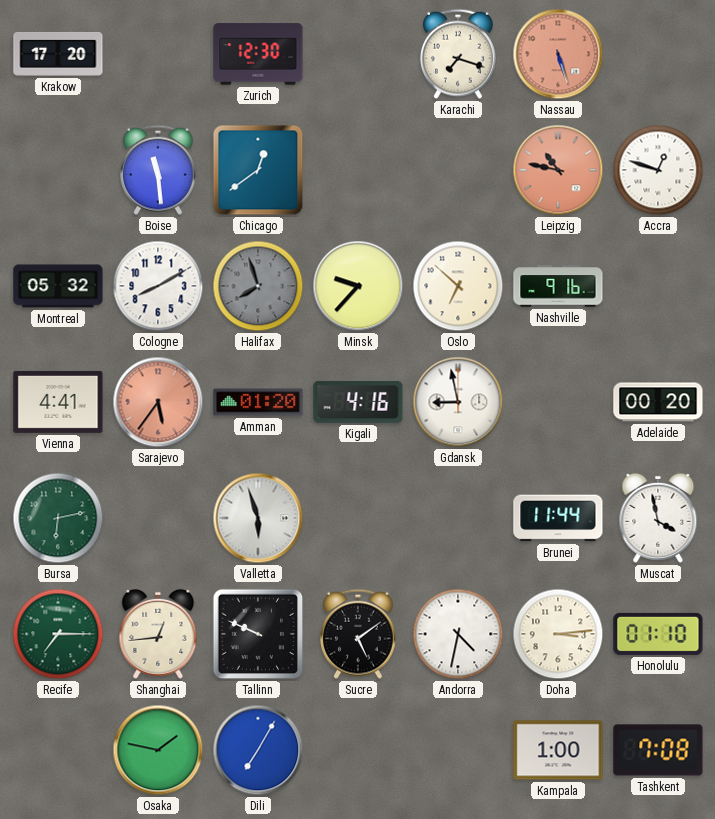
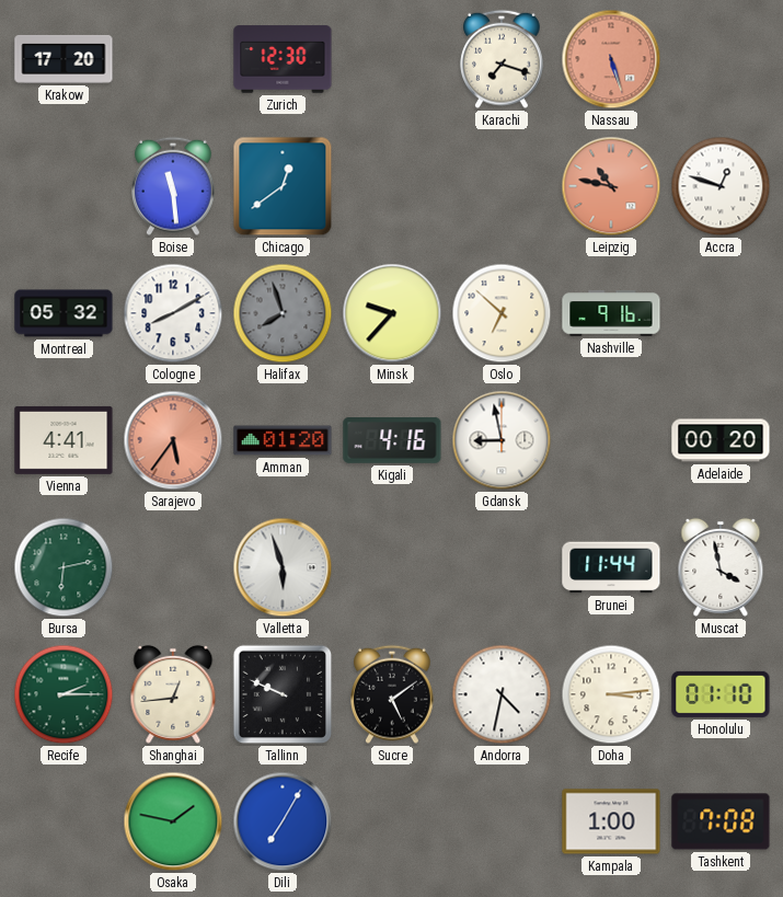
Recife: 7:15 -> 2:15 (64, 694)
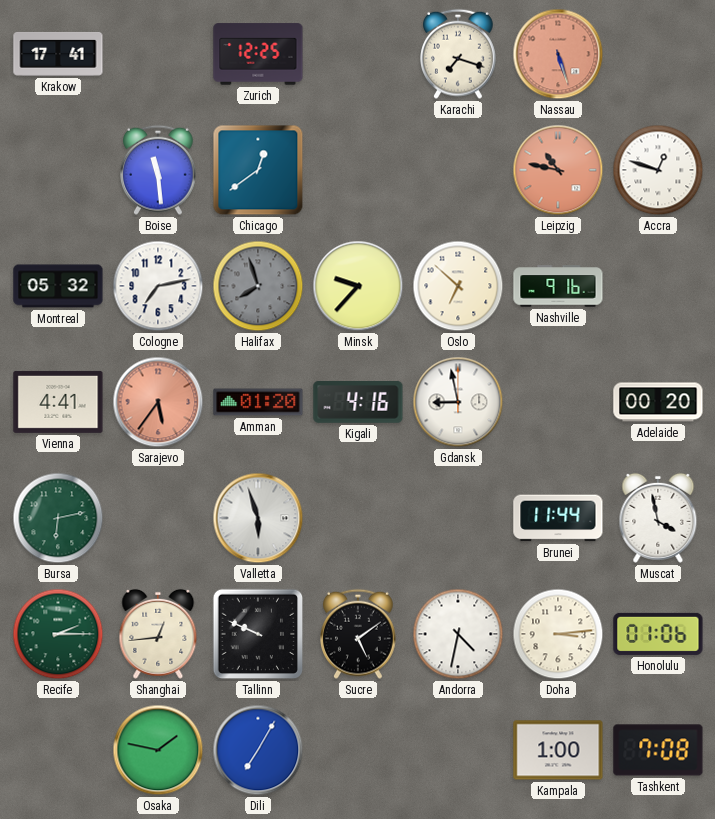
Krakow: 17:20 -> 17:41 (58, 54)
Zurich: 12:30 -> 12:25 (258, 54)
Cologne: 8:10 -> 7:13 (158, 286)
Honolulu: 01:10 -> 01:06 (658, 634)
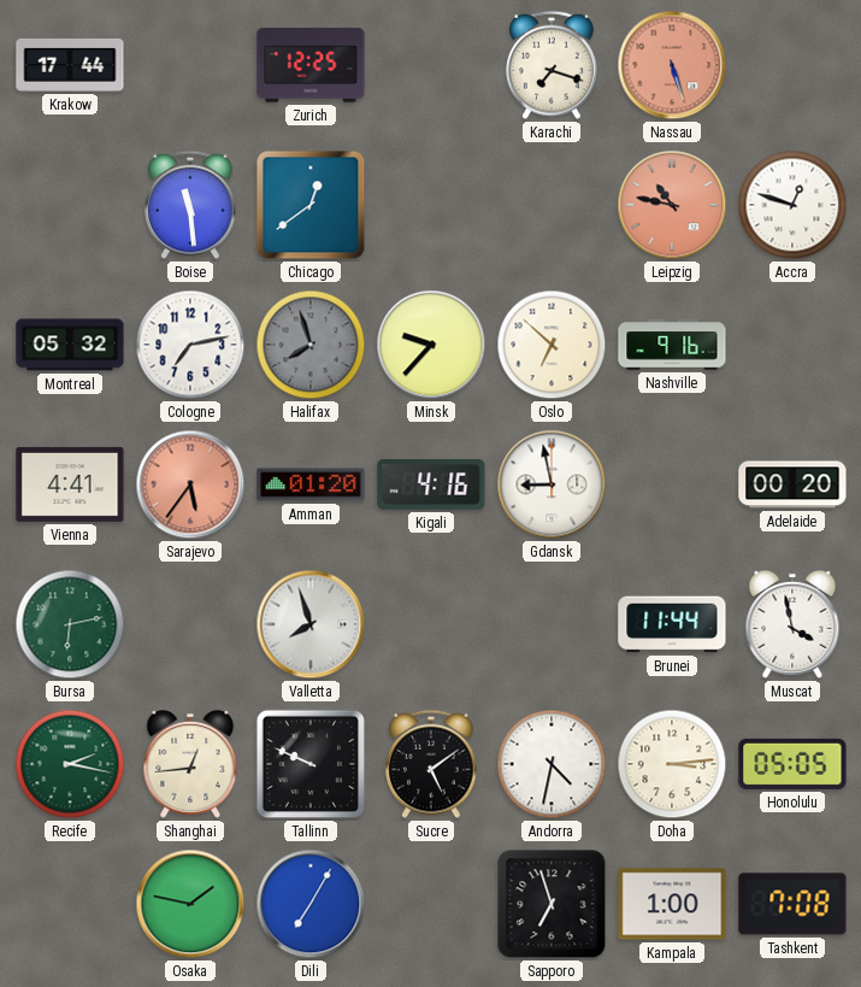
Krakow: 17:41 -> 17:44 (70, 65)
Valletta: 5:57 -> 7:57 (311, 624)
Recife: 2:15 -> 2:17 (70, 764)
Honolulu: 01:06 -> 05:05 (792, 764)
Sapporo: none -> 6:57 (552, 904)
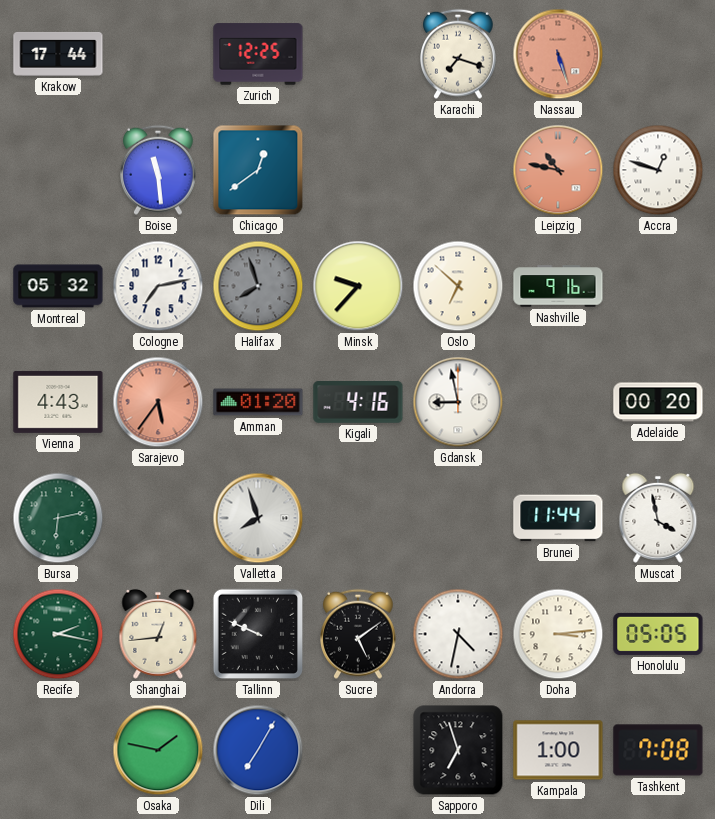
Vienna: 4:41 -> 4:43 (58, 402)
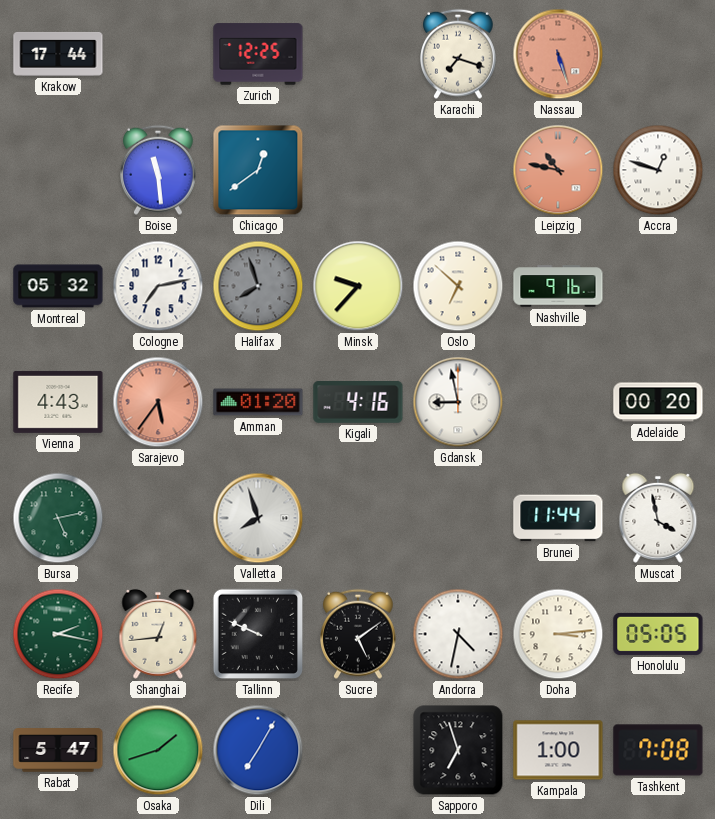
Bursa: 6:13 -> 5:13 (58, 518)
Rabat: none -> 5:47 (58, 750)
Osaka: 1:47 -> 1:42 (158, 750)
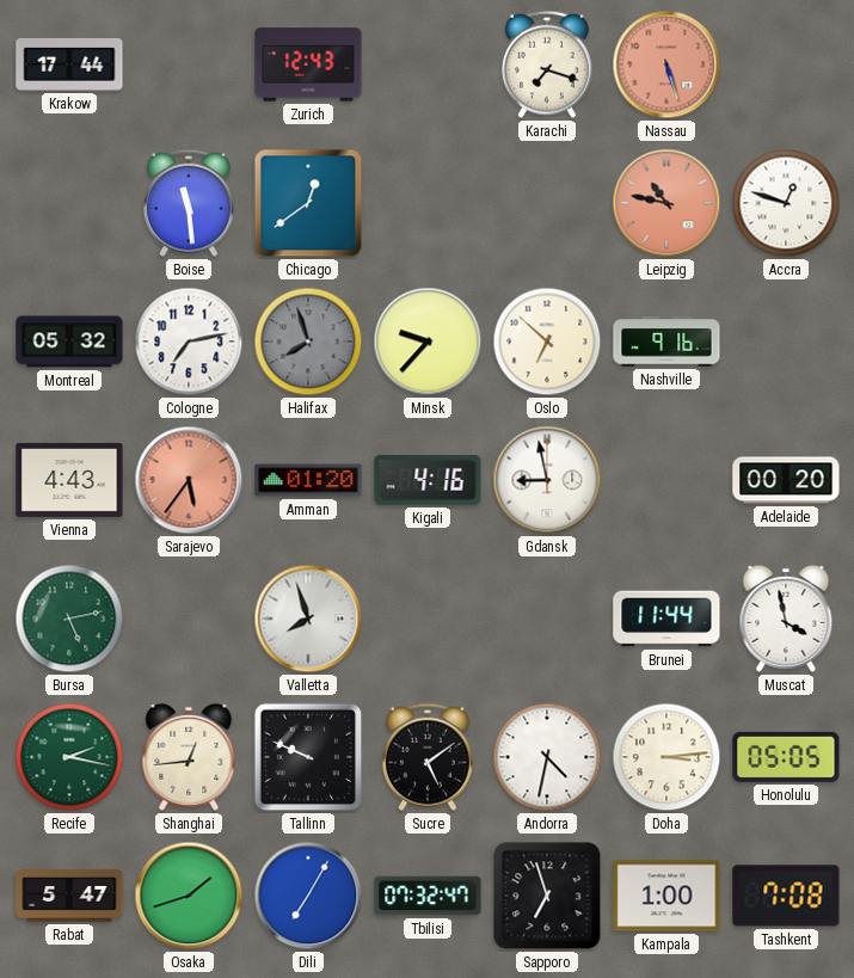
Zurich: 12:25 -> 12:43 (308, 64)
Tbilisi: none -> 07:32 (428, 896)
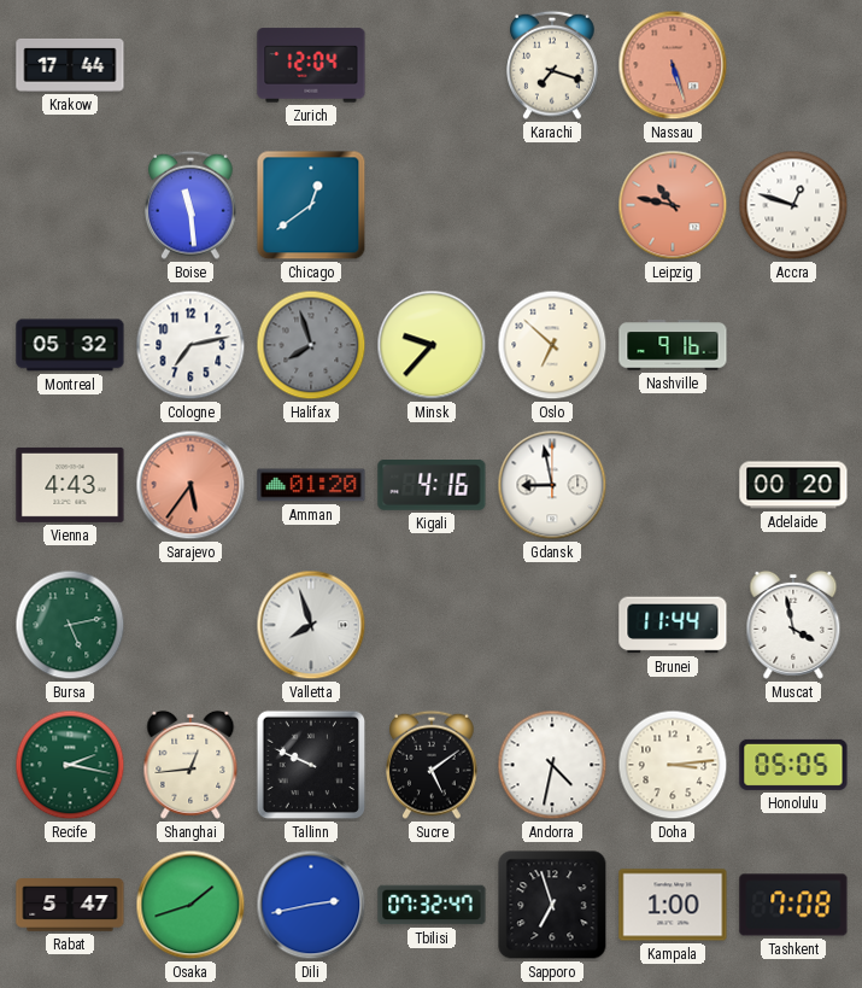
Zurich: 12:43 -> 12:04 (311, 65)
Dili: 7:05 -> 2:43 (311, 905)
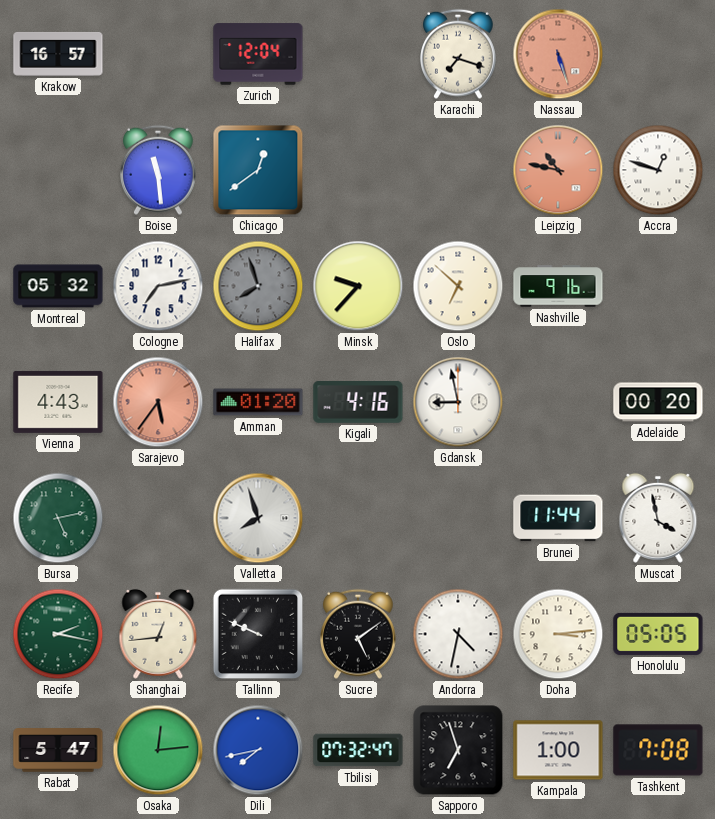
Krakow: 17:44 -> 16:57 (58, 54)
Osaka: 1:42 -> 12:14 (158, 750)
Dili: 2:43 -> 7:43 (258, 750)
